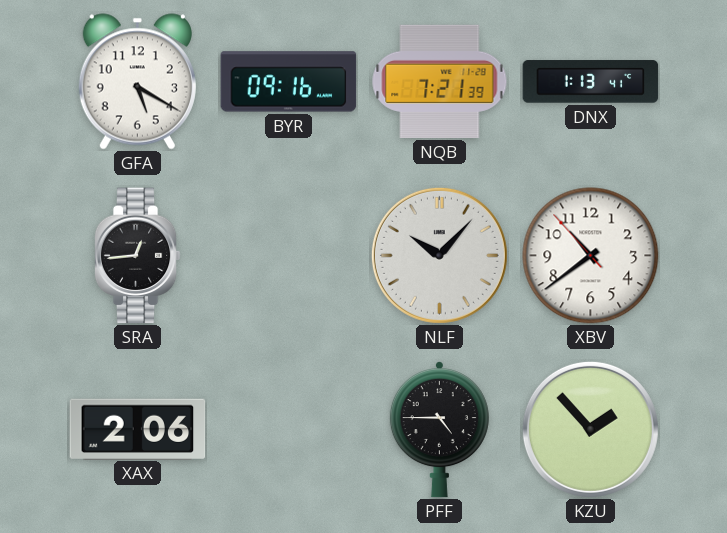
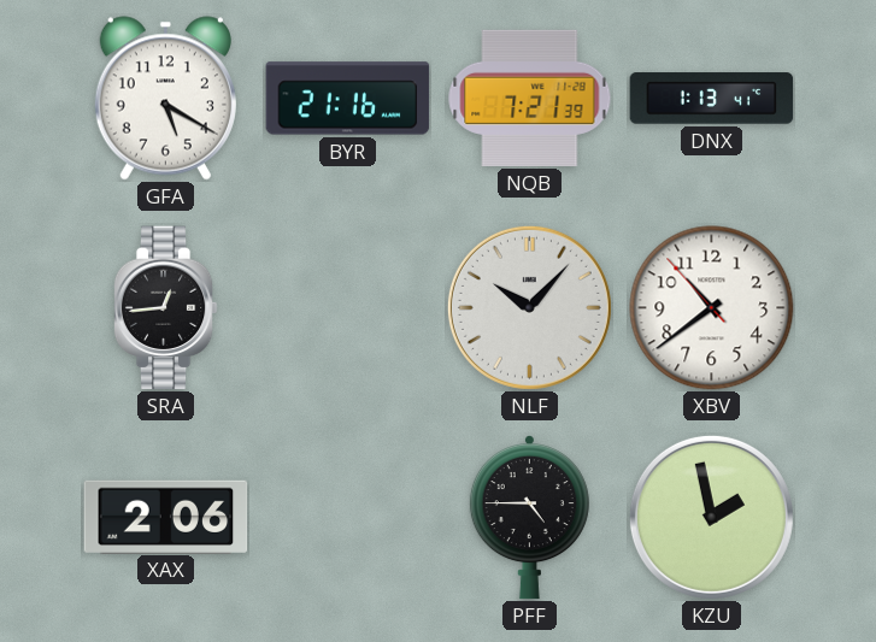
BYR: 09:16 -> 21:16 (348, 99)
KZU: 1:53 -> 1:58 (711, 517)
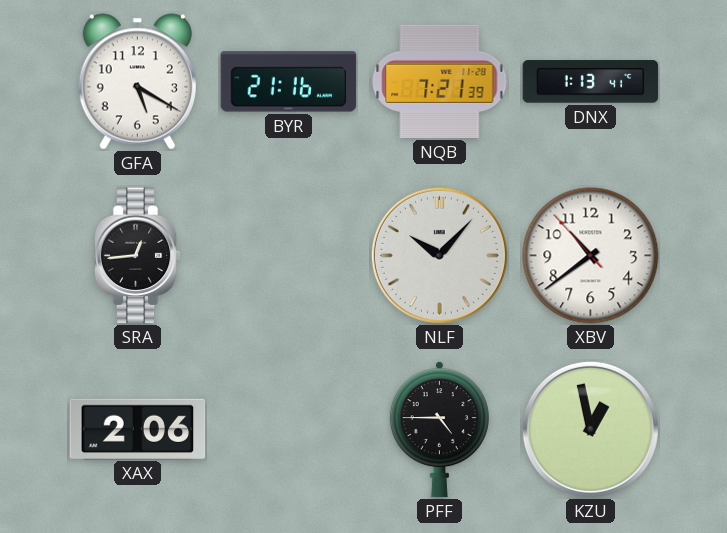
KZU: 1:58 -> 12:58 (590, 429)
